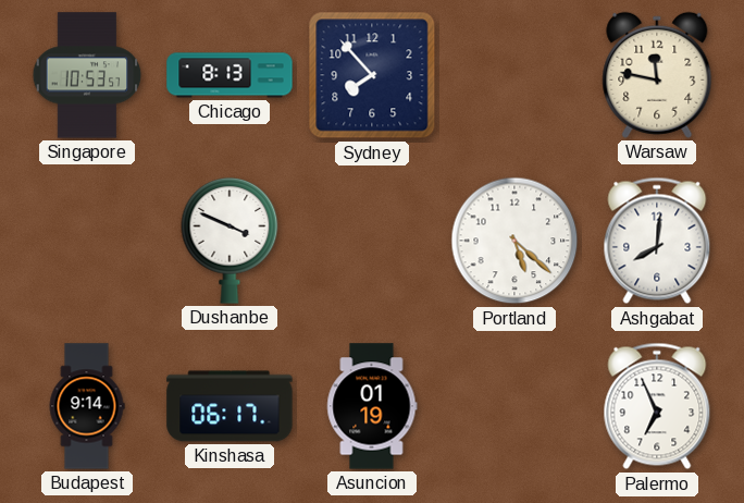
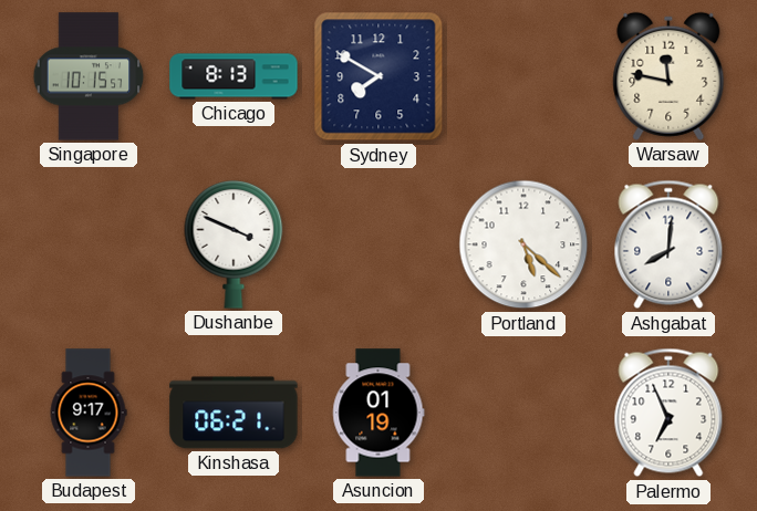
Singapore: 10:53 -> 10:15 (89, 76)
Sydney: 7:53 -> 7:50 (378, 76)
Budapest: 9:14 -> 9:17 (89, 413)
Kinshasa: 06:17 -> 06:21 (234, 413)
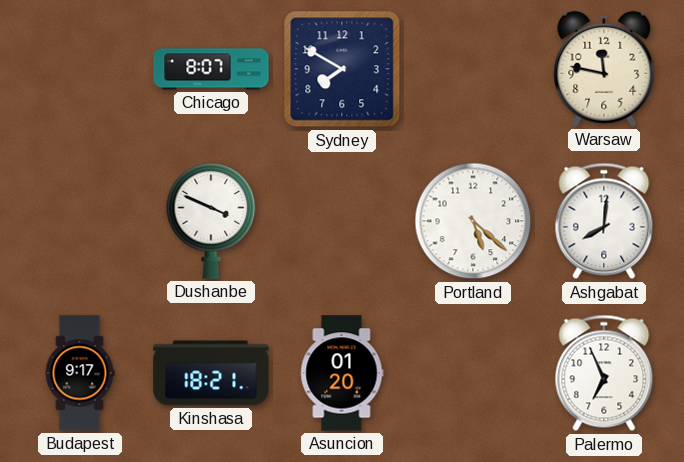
Singapore: 10:15 -> none (89, 76)
Chicago: 8:13 -> 8:07 (211, 69)
Kinshasa: 06:21 -> 18:21 (211, 373)
Asuncion: 01:19 -> 01:20 (342, 373)
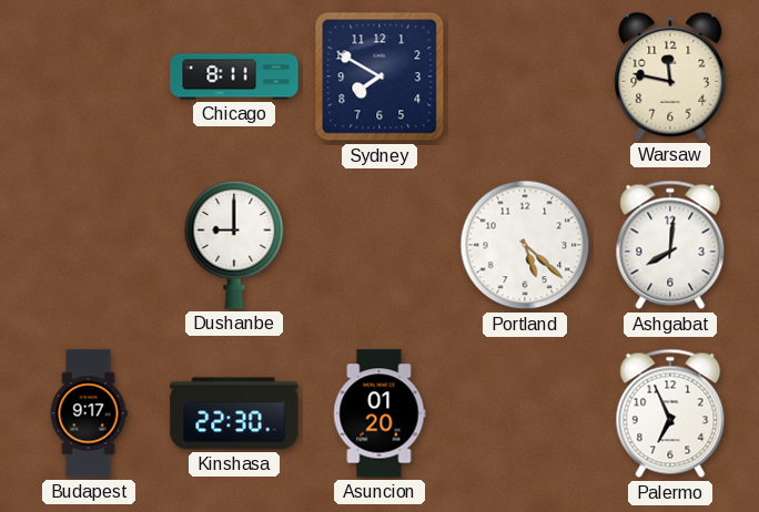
Chicago: 8:07 -> 8:11 (234, 76)
Dushanbe: 3:49 -> 9:00 (234, 245)
Kinshasa: 18:21 -> 22:30 (234, 413)
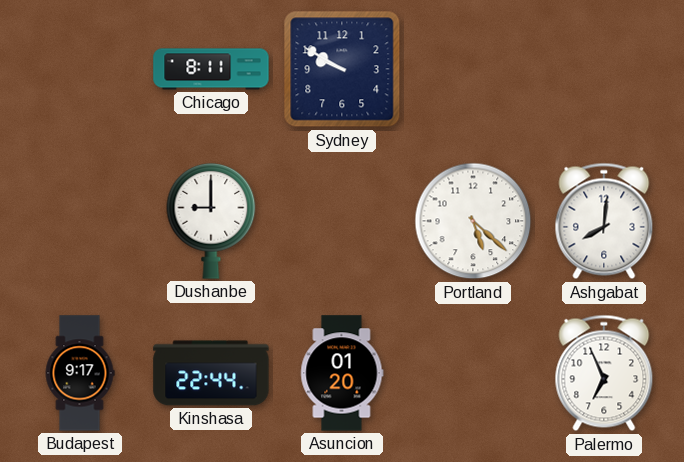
Sydney: 7:50 -> 9:50 (342, 69)
Warsaw: 11:47 -> none (670, 76)
Kinshasa: 22:30 -> 22:44 (211, 373)
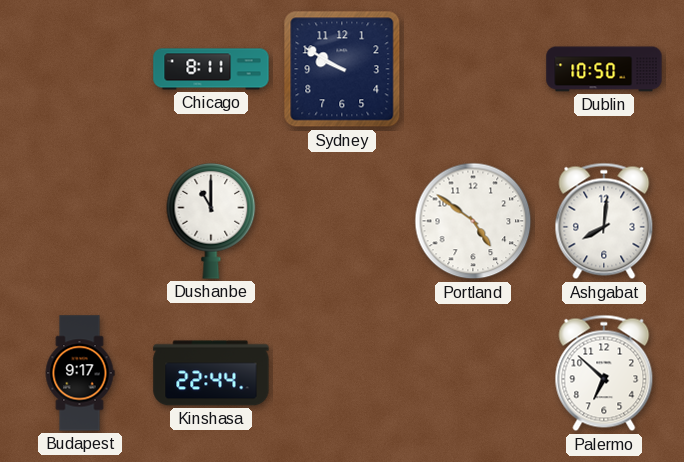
Dublin: none -> 10:50 (604, 69)
Dushanbe: 9:00 -> 11:00 (211, 221)
Portland: 5:22 -> 4:51 (473, 221)
Asuncion: 01:20 -> none (342, 373)
Palermo: 6:56 -> 6:52 (604, 373)
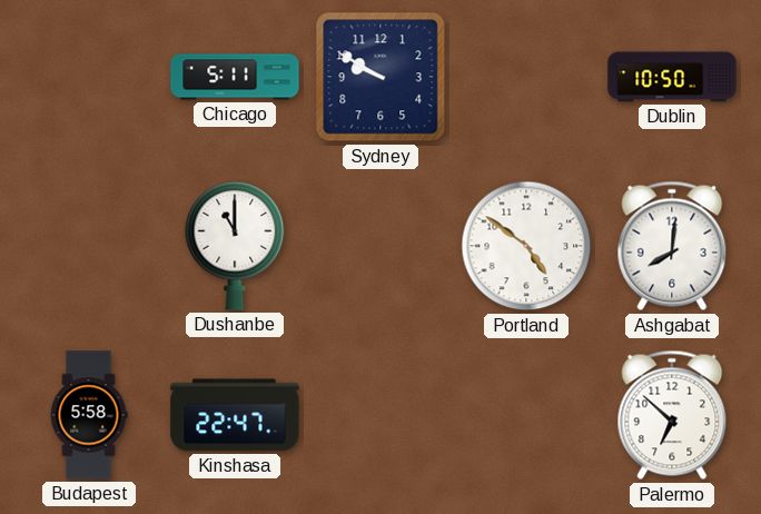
Chicago: 8:11 -> 5:11 (235, 77)
Budapest: 9:17 -> 5:58 (89, 415)
Kinshasa: 22:44 -> 22:47 (235, 415)
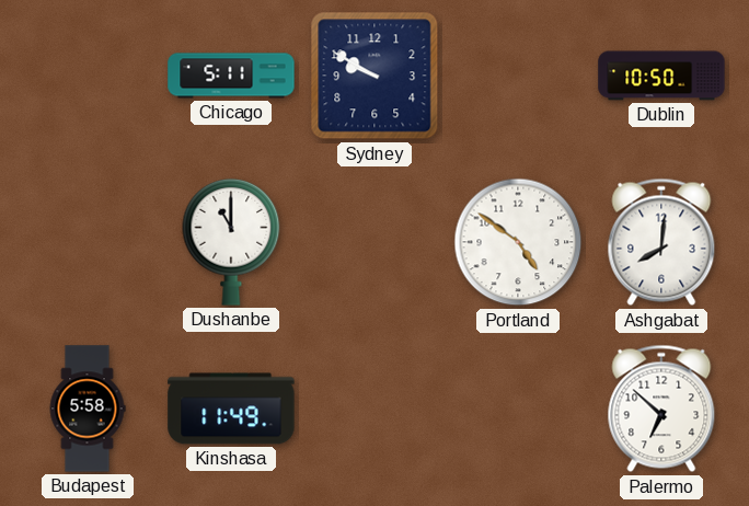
Kinshasa: 22:47 -> 11:49 (231, 409)
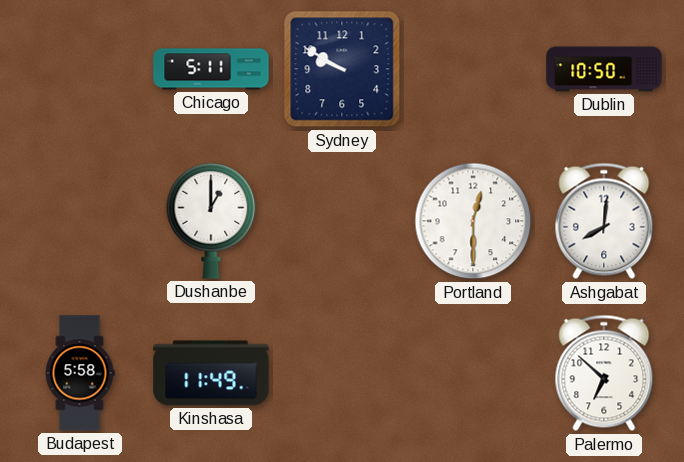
Dushanbe: 11:00 -> 1:00 (211, 221)
Portland: 4:51 -> 12:30 (473, 221)
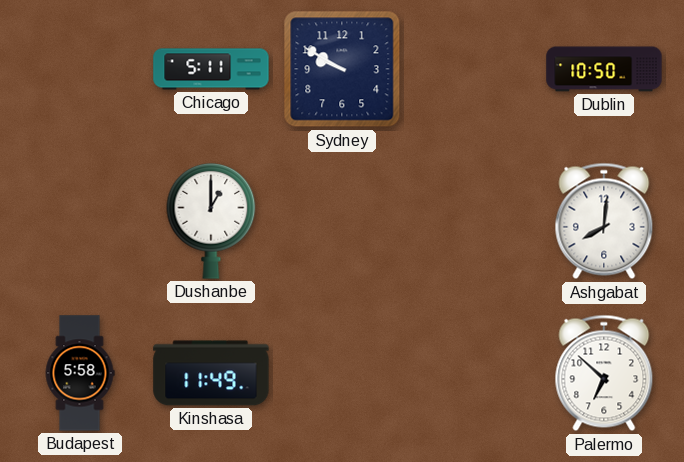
Portland: 12:30 -> none (473, 221)
